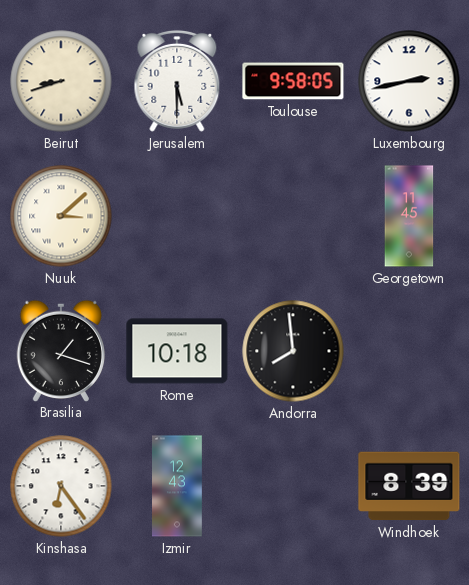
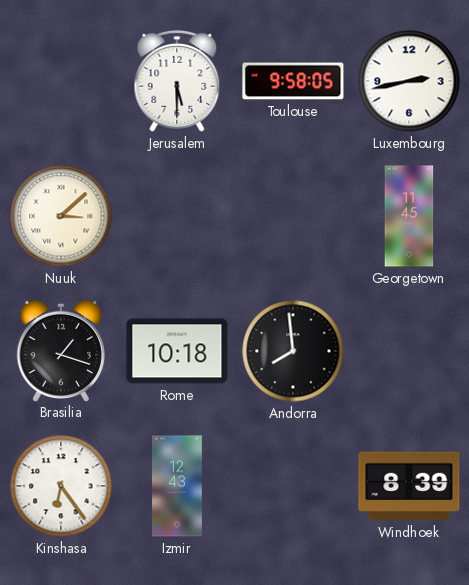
Beirut: 8:42 -> none (61, 81)
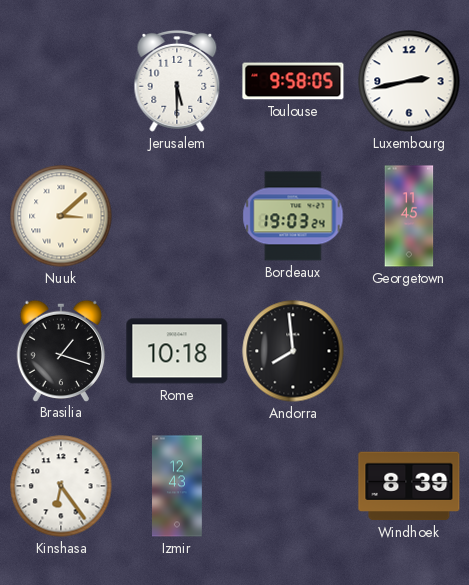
Bordeaux: none -> 19:03 (293, 216)
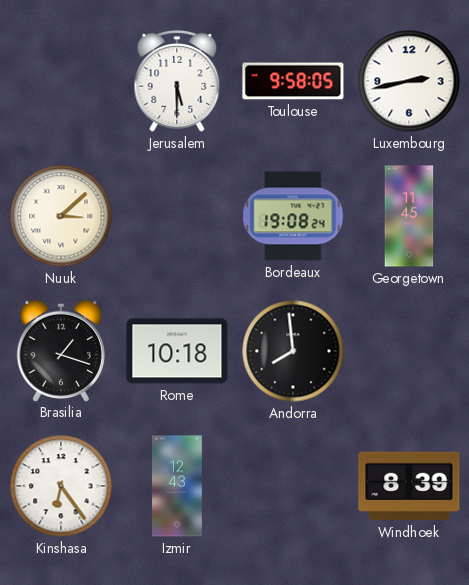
Bordeaux: 19:03 -> 19:08 (293, 216)
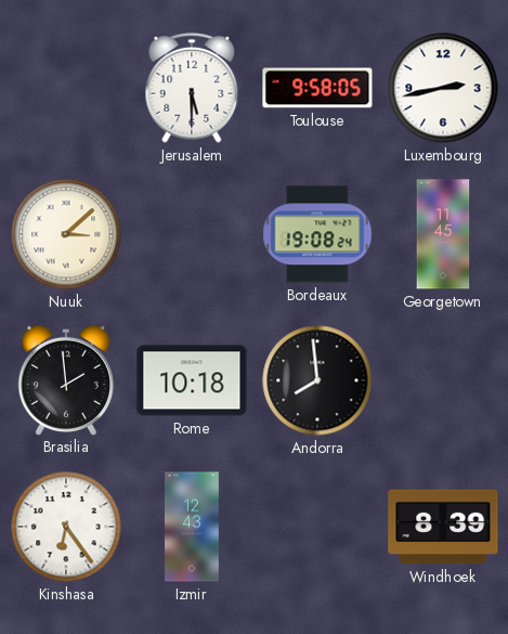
Brasilia: 1:18 -> 1:59 (66, 379)
